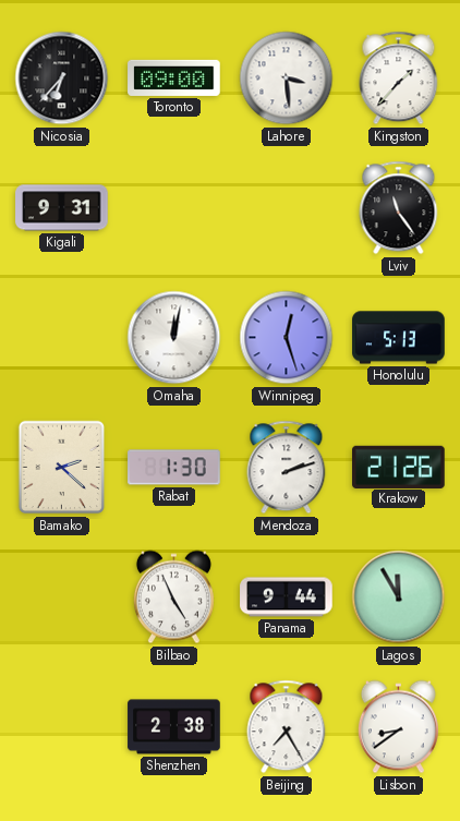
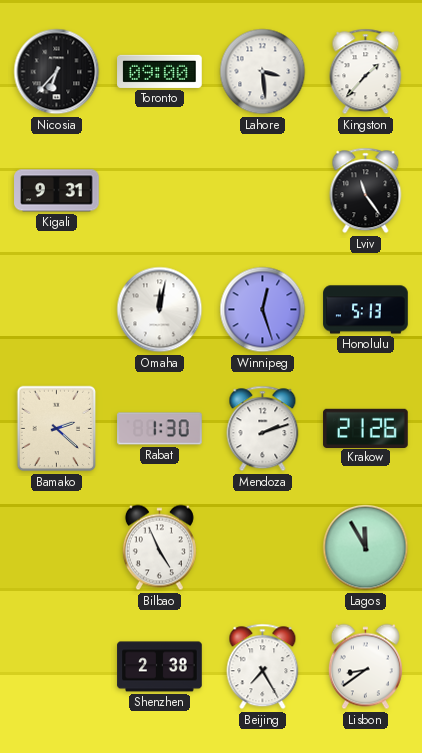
Panama: 9:44 -> none (287, 597)
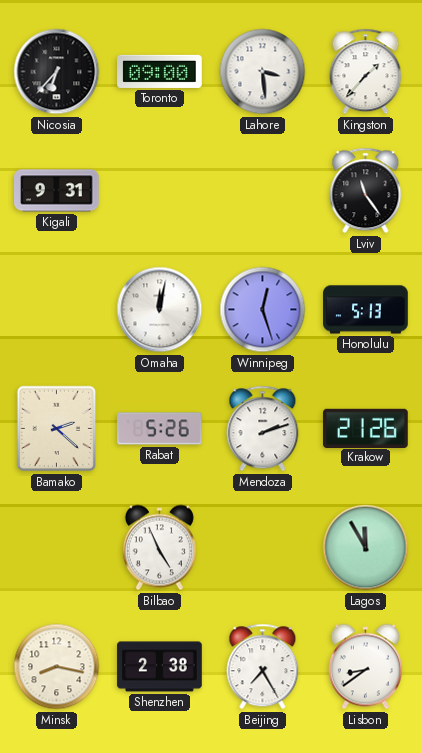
Rabat: 1:30 -> 5:26 (160, 429)
Minsk: none -> 8:17 (57, 667)
